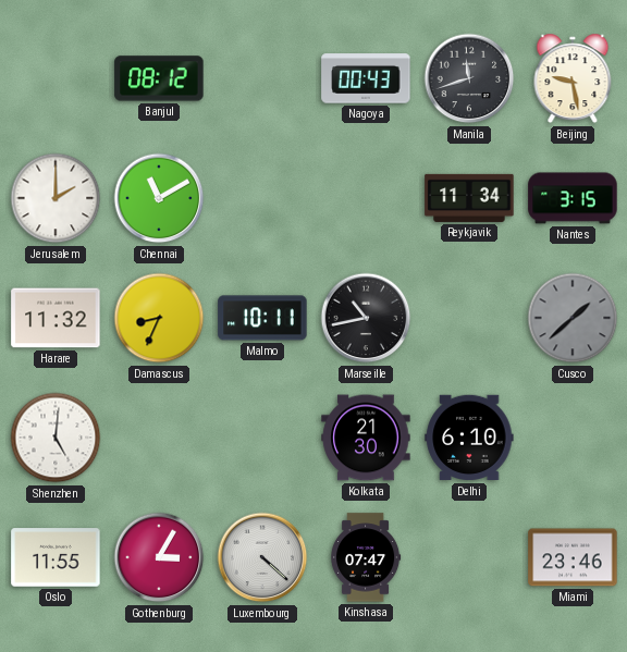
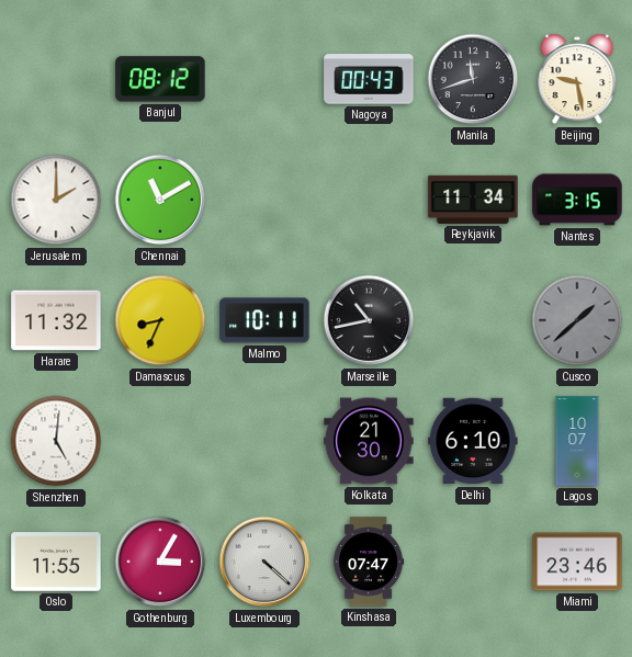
Lagos: none -> 10:07 (577, 441)
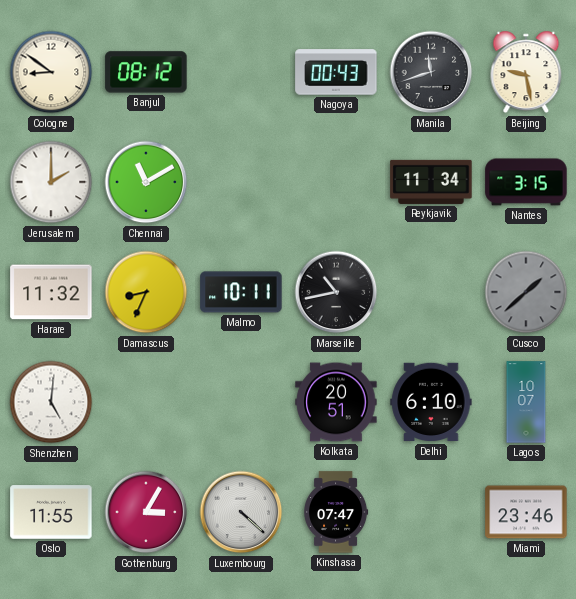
Cologne: none -> 8:51 (51, 72)
Kolkata: 21:30 -> 20:51 (336, 402)
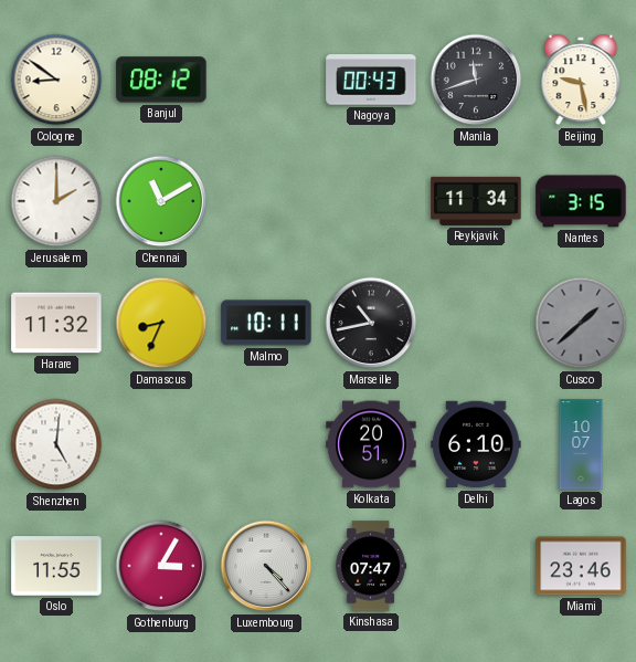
Luxembourg: 4:22 -> 4:23 (266, 566)
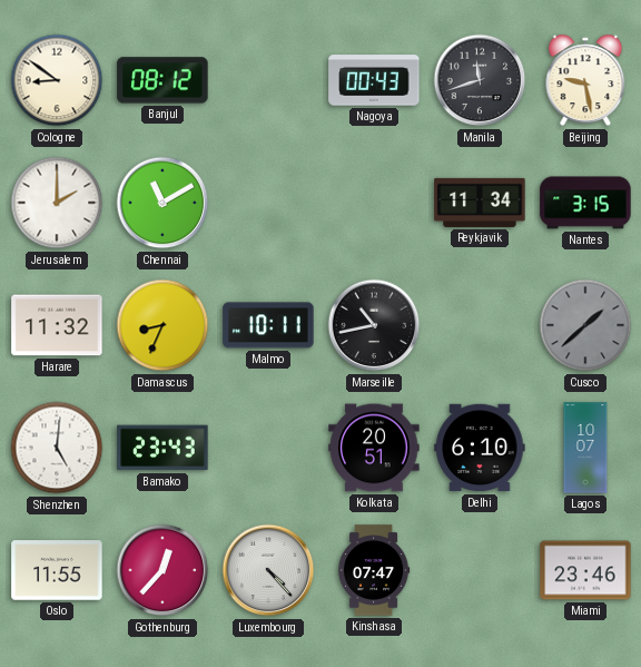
Bamako: none -> 23:43 (162, 448)
Gothenburg: 3:05 -> 12:37 (162, 570)
